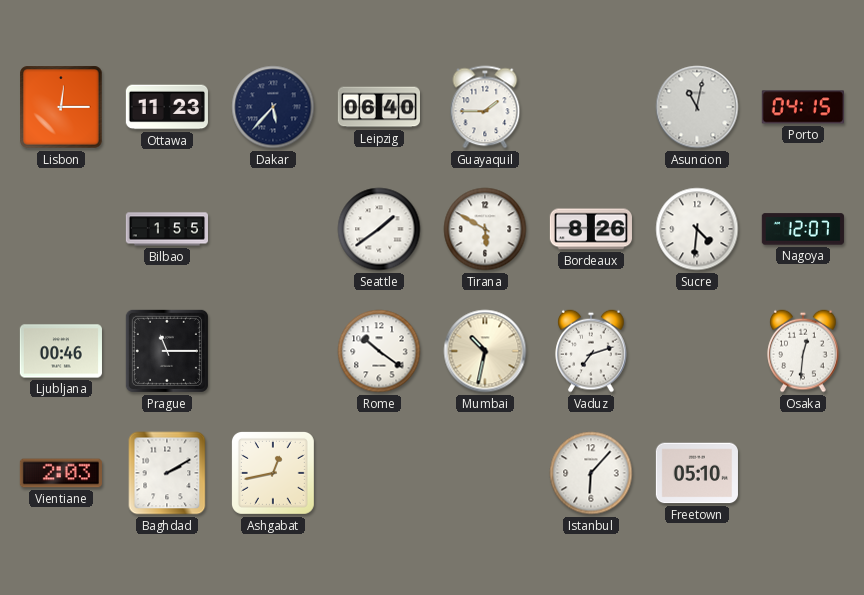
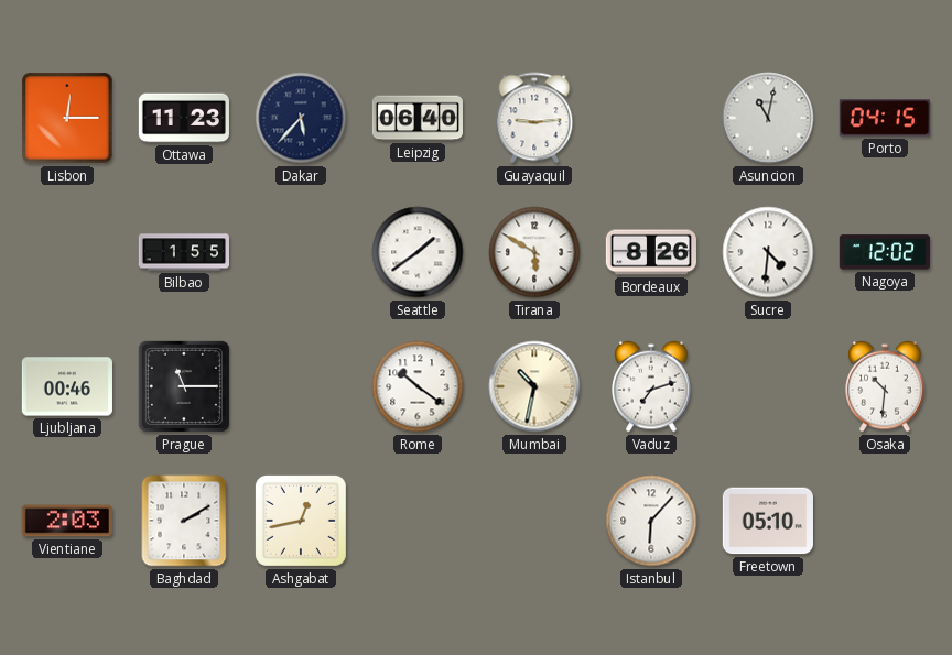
Guayaquil: 1:45 -> 9:14 (534, 118)
Nagoya: 12:07 -> 12:02 (885, 252)
Osaka: 12:31 -> 10:31 (885, 386)
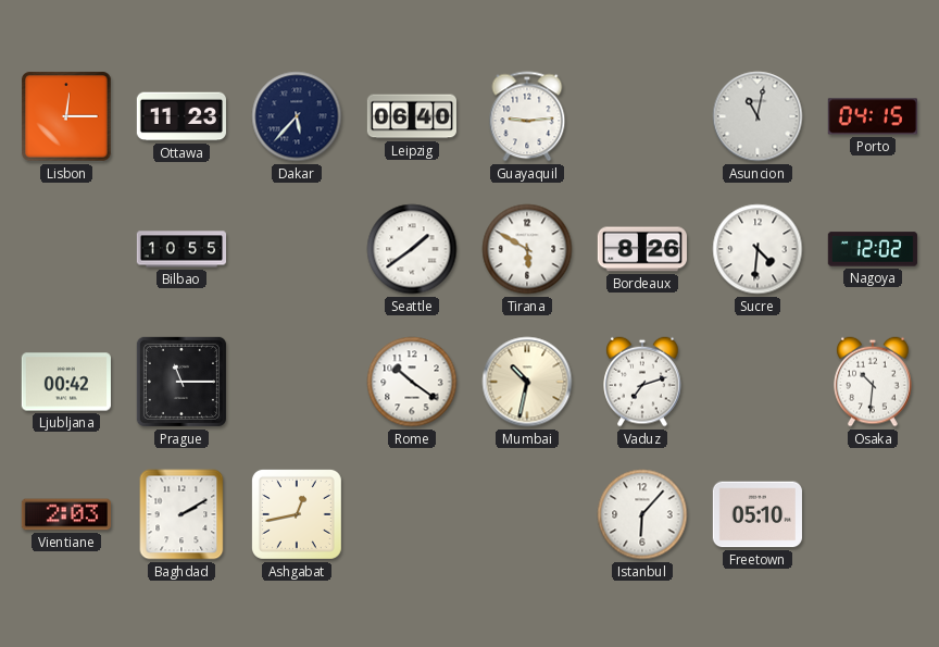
Bilbao: 1:55 -> 10:55 (180, 249)
Ljubljana: 00:46 -> 00:42 (66, 382)
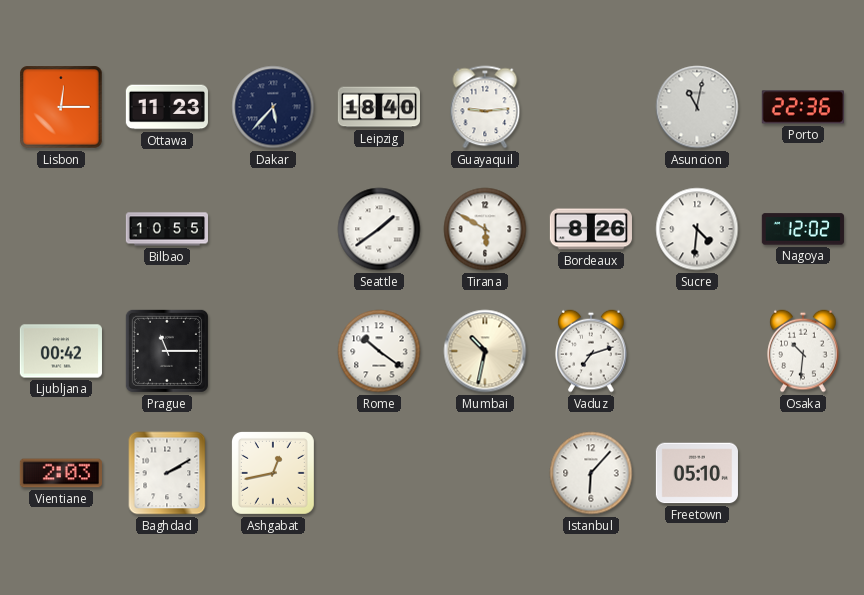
Leipzig: 06:40 -> 18:40 (379, 107)
Porto: 04:15 -> 22:36 (803, 107)
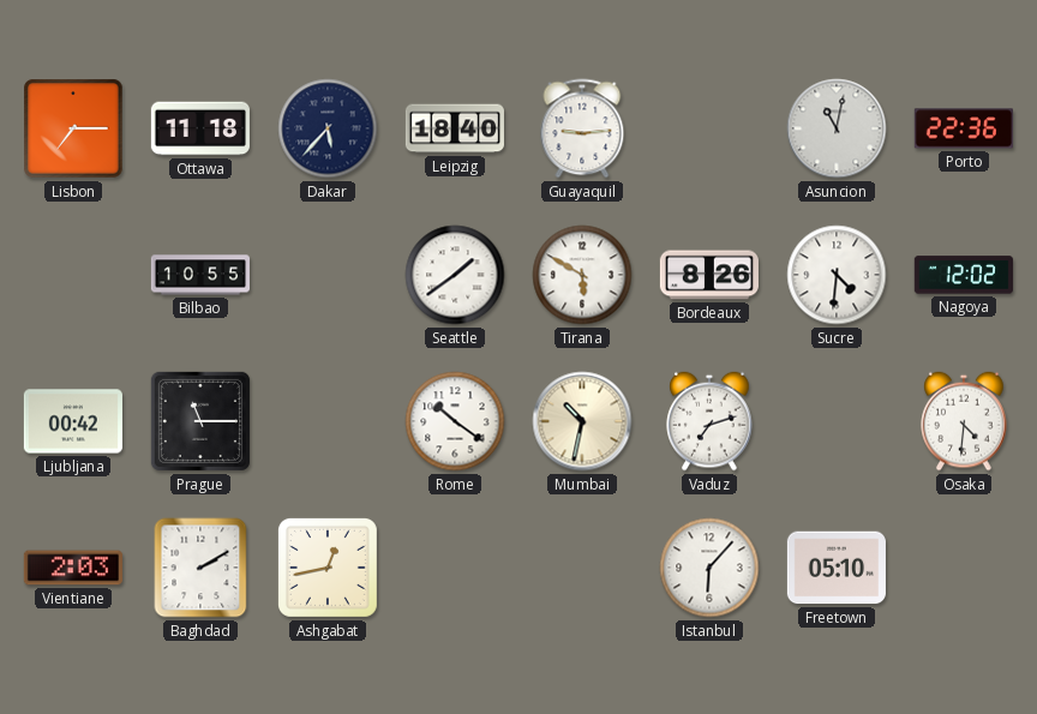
Lisbon: 12:15 -> 7:15 (73, 128)
Ottawa: 11:23 -> 11:18 (200, 128)
Osaka: 10:31 -> 4:31 (964, 421)
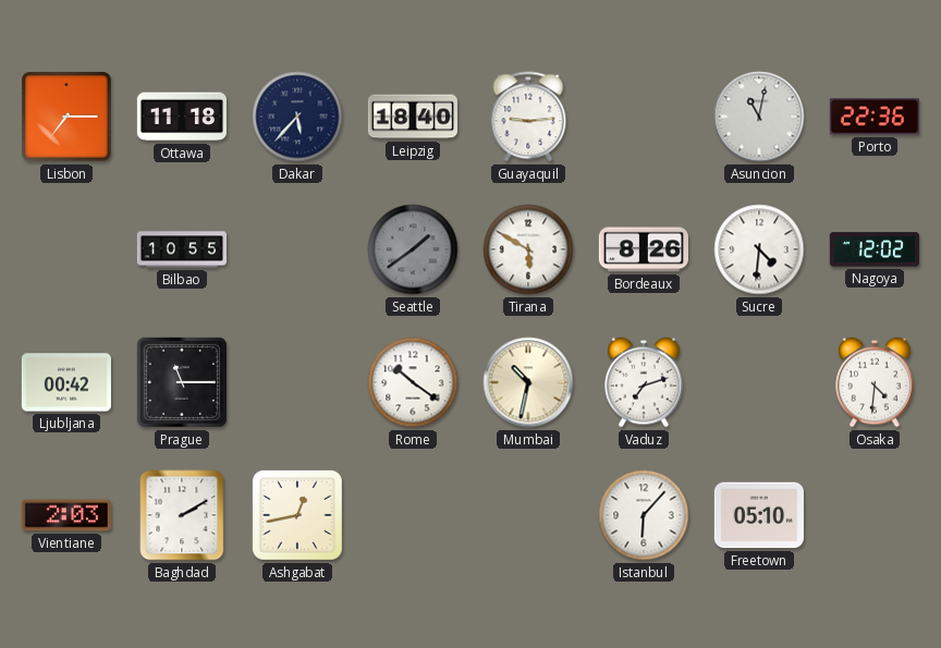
Seattle dial: white -> grey (413, 249)
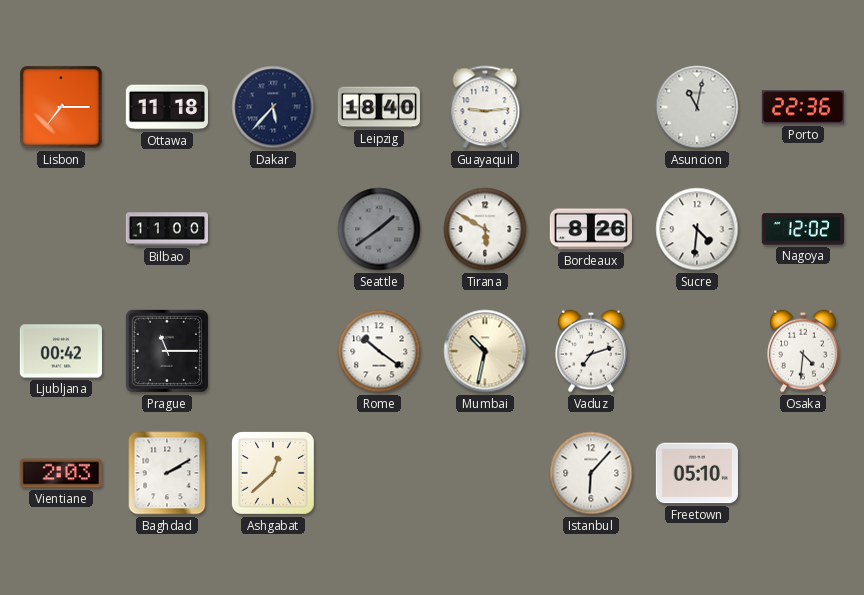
Bilbao: 10:55 -> 11:00 (166, 229)
Ashgabat: 12:43 -> 12:38 (273, 473)
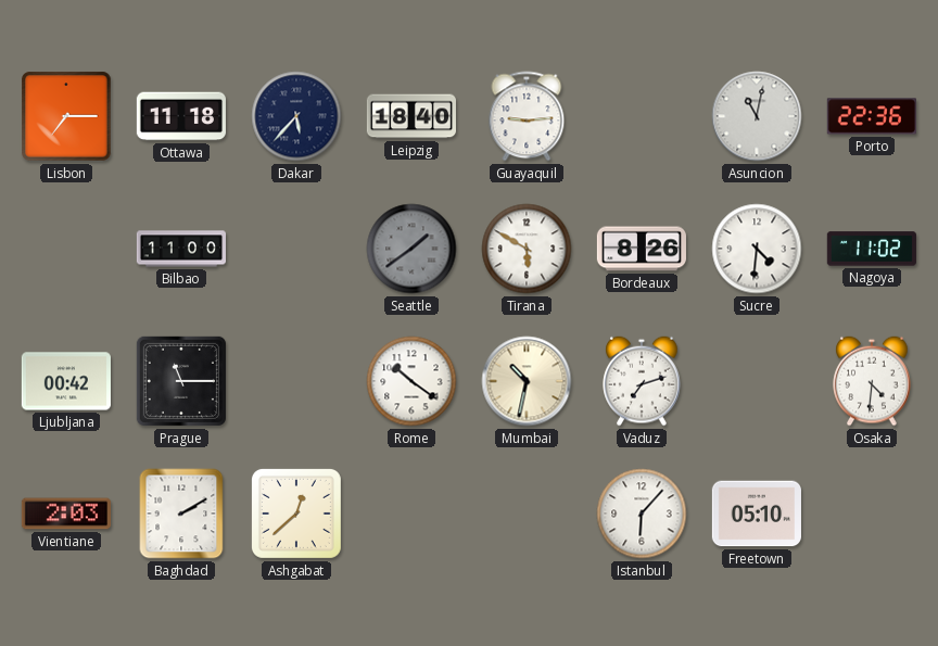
Nagoya: 12:02 -> 11:02 (872, 249)
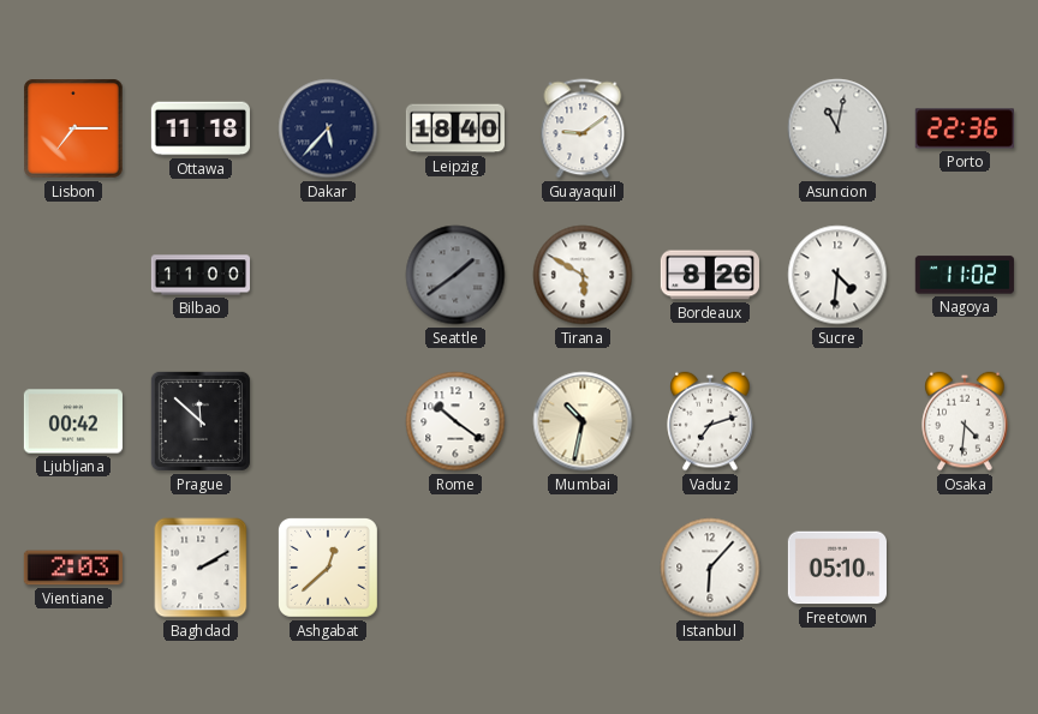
Guayaquil: 9:14 -> 9:09 (583, 128)
Prague: 11:15 -> 11:52 (201, 421)
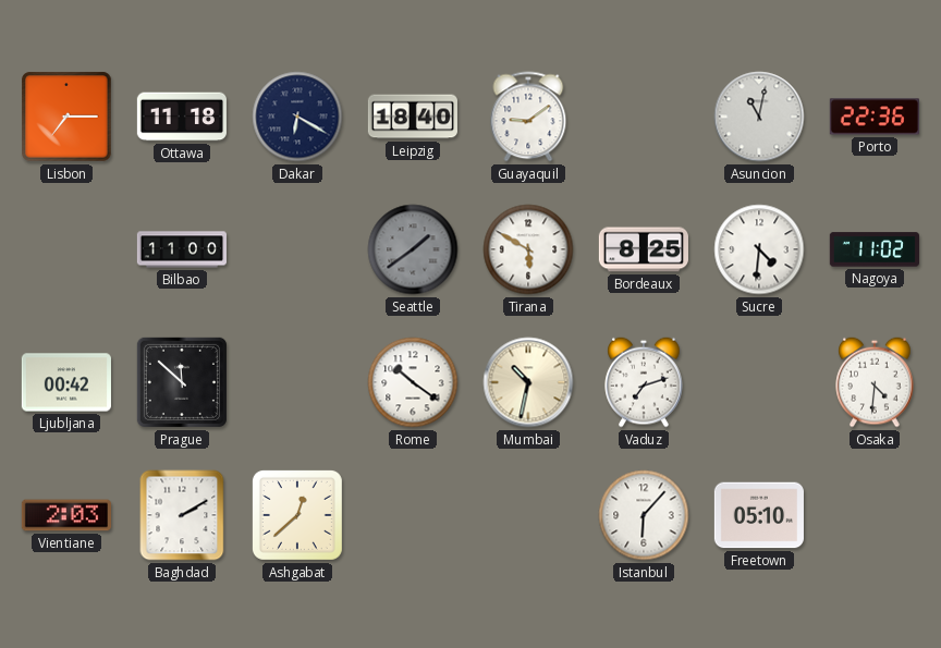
Dakar: 5:37 -> 6:20 (297, 117)
Bordeaux: 8:26 -> 8:25 (644, 249)
